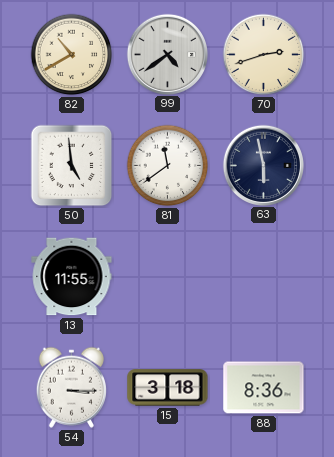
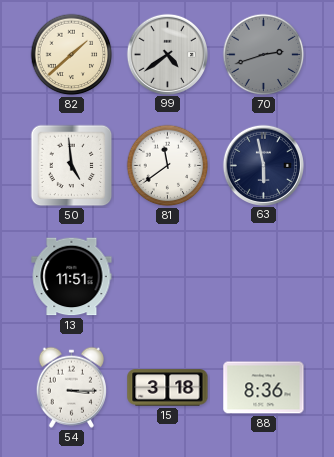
82: 10:40 -> 1:38 (72, 55)
70 dial: cream -> grey (264, 55)
13: 11:55 -> 11:51 (72, 277)
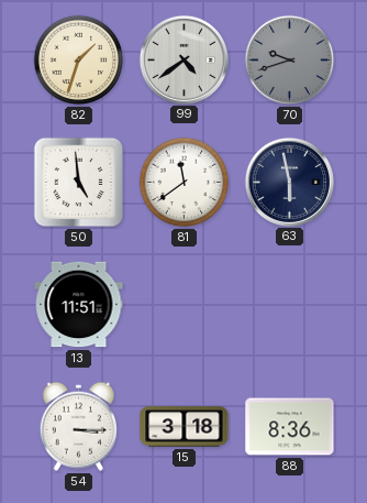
82: 1:38 -> 1:33 (79, 61)
70: 2:42 -> 9:42 (290, 61)
